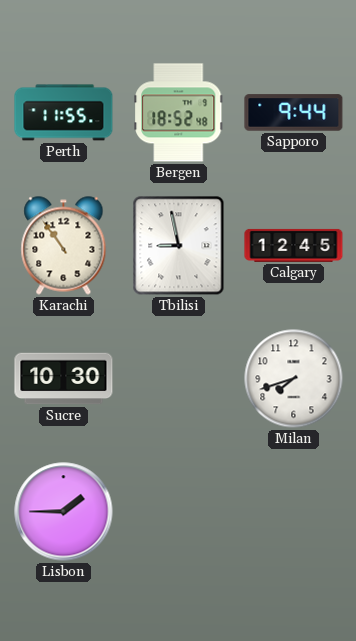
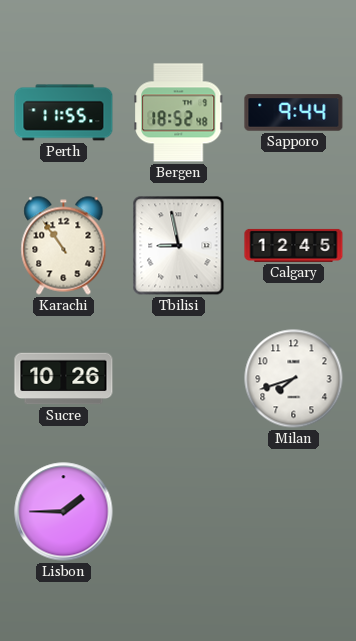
Sucre: 10:30 -> 10:26 (64, 379)
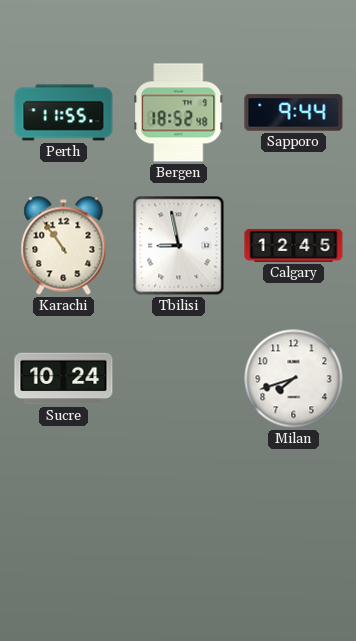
Sucre: 10:26 -> 10:24 (64, 379)
Lisbon: 1:45 -> none (64, 512)
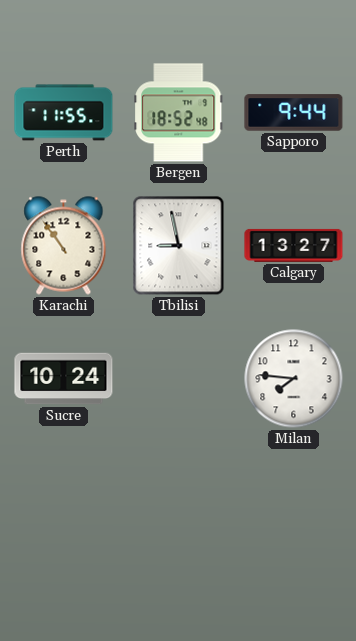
Calgary: 12:45 -> 13:27 (294, 245)
Milan: 7:42 -> 7:46 (294, 379)
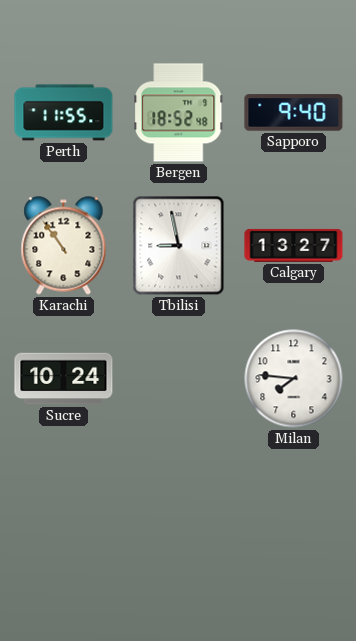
Sapporo: 9:44 -> 9:40 (294, 113)
